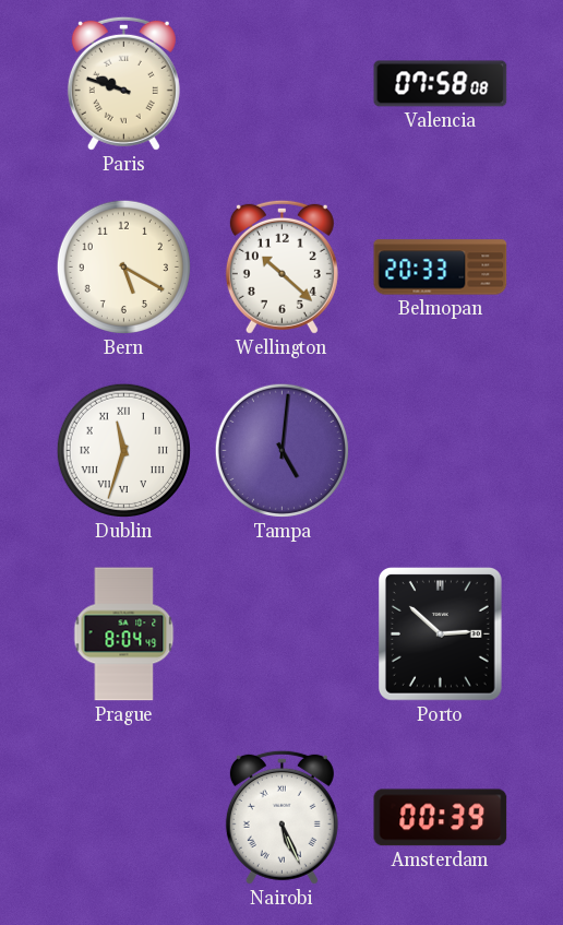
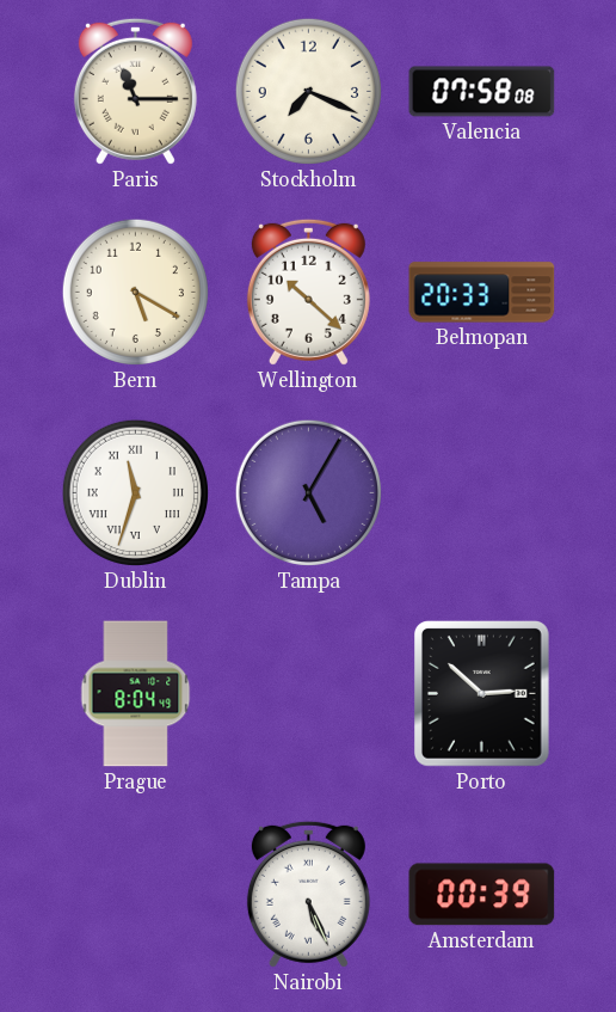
Paris: 9:48 -> 11:15 (135, 91)
Stockholm: none -> 7:19 (308, 91)
Tampa: 5:01 -> 5:05 (308, 492)
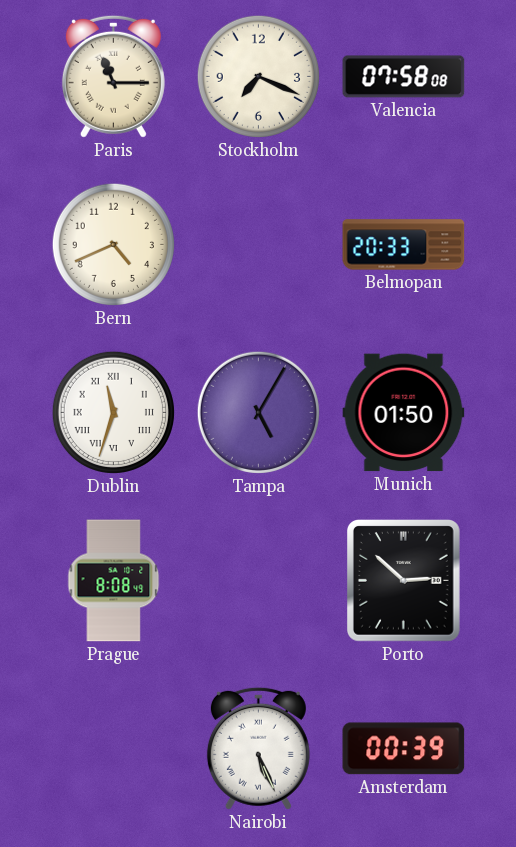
Bern: 5:20 -> 4:41 (113, 244)
Wellington: 10:22 -> none (308, 292)
Munich: none -> 01:50 (404, 413)
Prague: 8:04 -> 8:08 (114, 581)
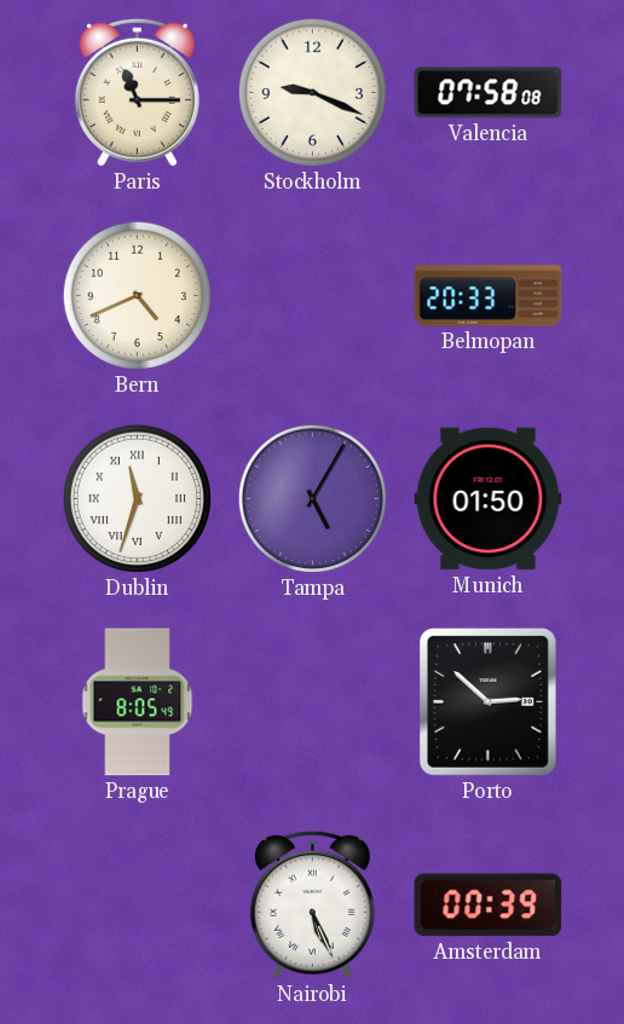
Stockholm: 7:19 -> 9:19 (312, 92)
Prague: 8:08 -> 8:05 (138, 702)
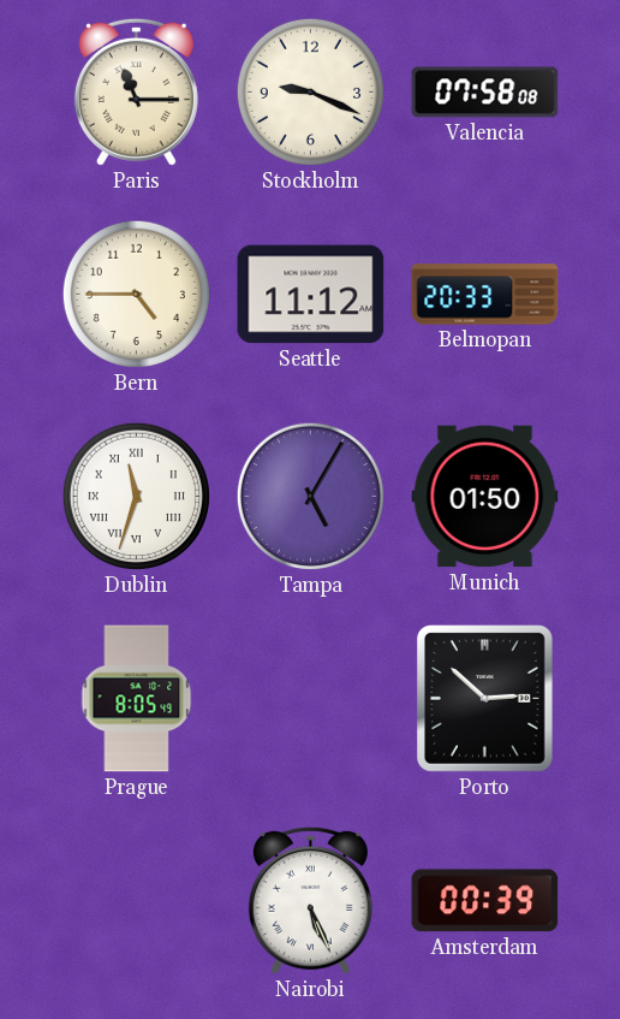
Bern: 4:41 -> 4:45 (136, 294)
Seattle: none -> 11:12 (311, 295)
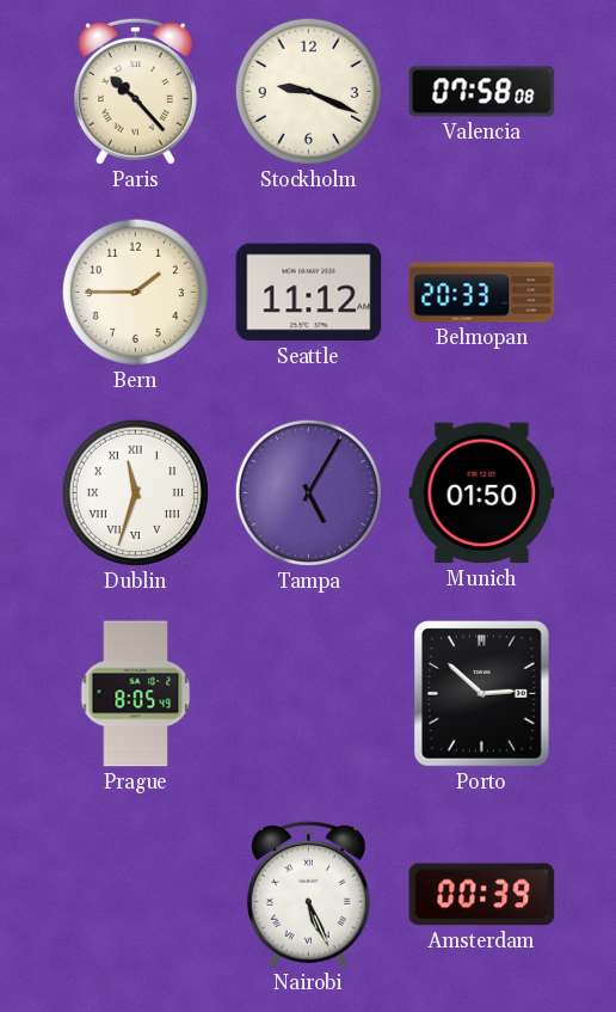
Paris: 11:15 -> 10:23 (135, 91)
Bern: 4:45 -> 1:45 (135, 292)
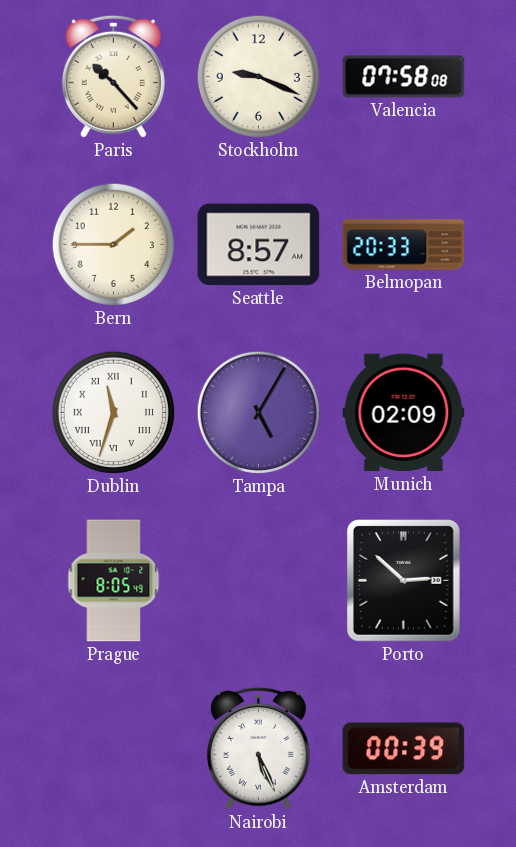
Seattle: 11:12 -> 8:57 (259, 245)
Munich: 01:50 -> 02:09 (404, 413)
